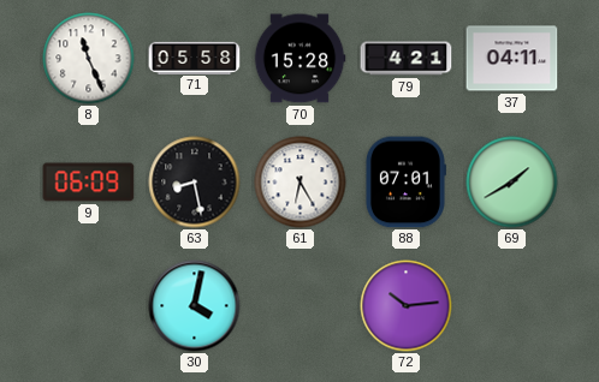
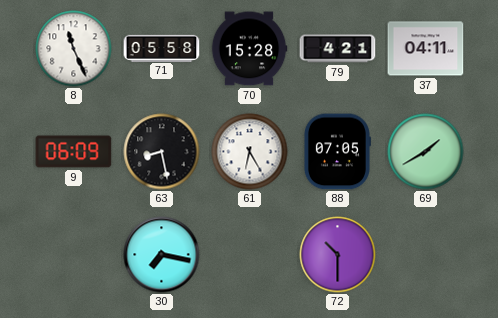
88: 07:01 -> 07:05 (337, 152)
30: 4:02 -> 7:17 (162, 255)
72: 10:14 -> 10:30 (338, 255)
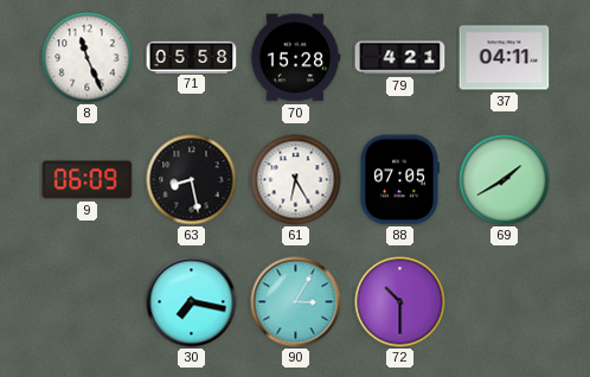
90: none -> 3:05 (296, 302)
